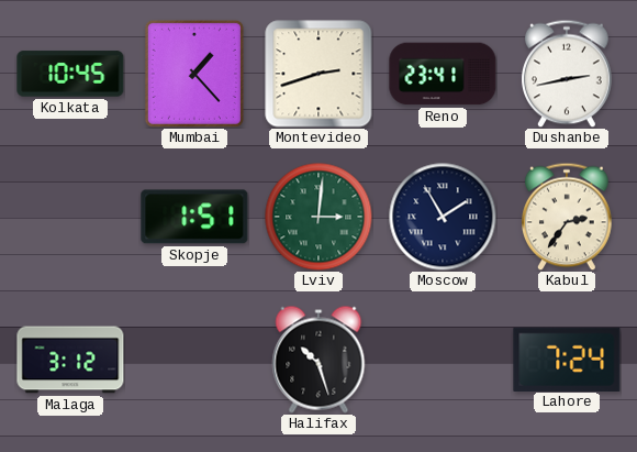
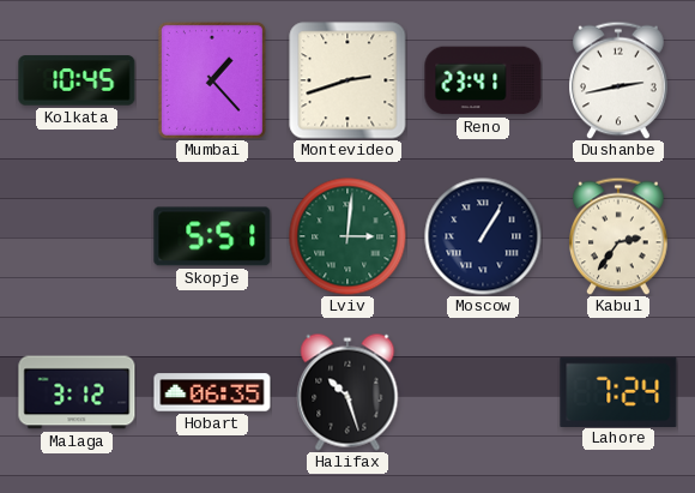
Skopje: 1:51 -> 5:51 (212, 236)
Moscow: 1:55 -> 1:05 (483, 236)
Hobart: none -> 06:35 (212, 392)
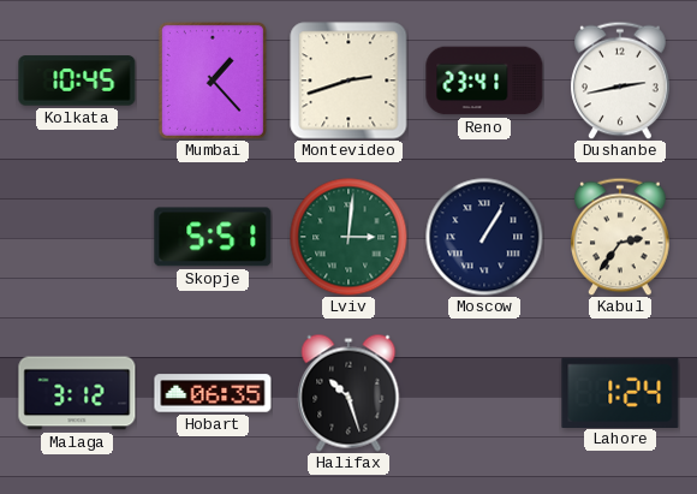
Lahore: 7:24 -> 1:24 (620, 392)
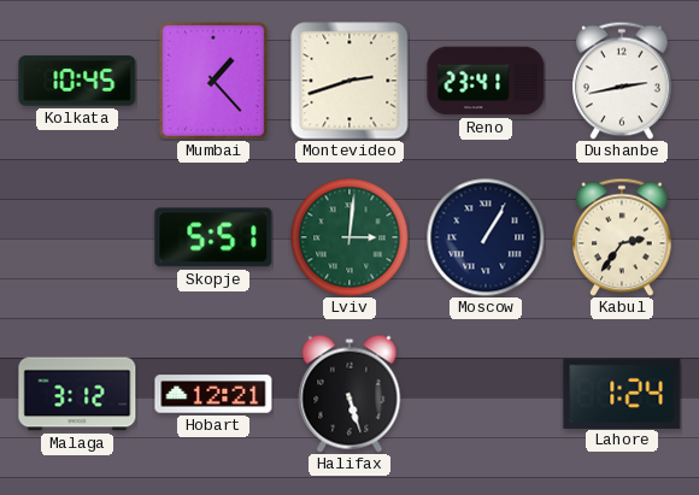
Hobart: 06:35 -> 12:21 (213, 394)
Halifax: 10:27 -> 5:27 (349, 394)
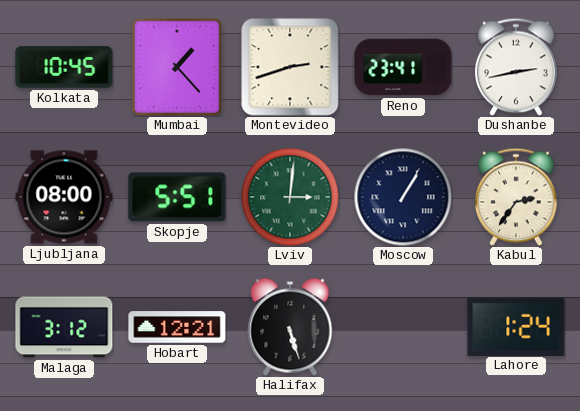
Ljubljana: none -> 08:00 (64, 197)
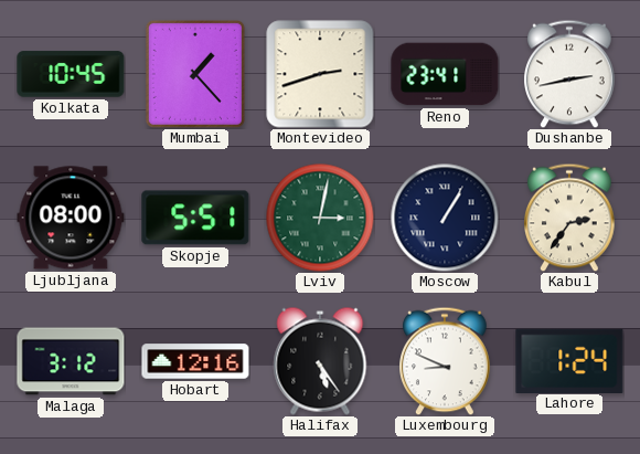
Lviv: 3:01 -> 3:02 (320, 218)
Hobart: 12:21 -> 12:16 (195, 361)
Halifax: 5:27 -> 5:24 (320, 361)
Luxembourg: none -> 8:49 (445, 361)
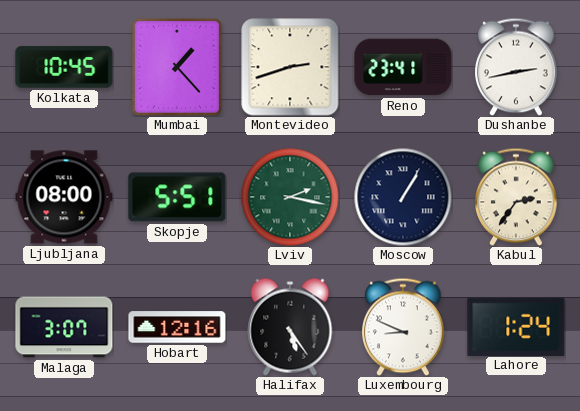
Lviv: 3:02 -> 2:17 (290, 197)
Malaga: 3:12 -> 3:07 (64, 327)
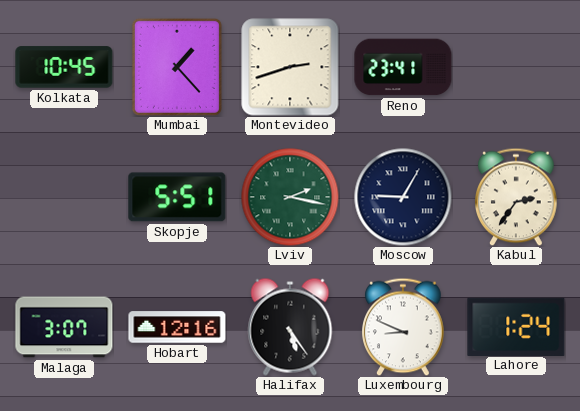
Dushanbe: 2:43 -> none (516, 67)
Ljubljana: 08:00 -> none (64, 197)
Moscow: 1:05 -> 9:05 (403, 197)
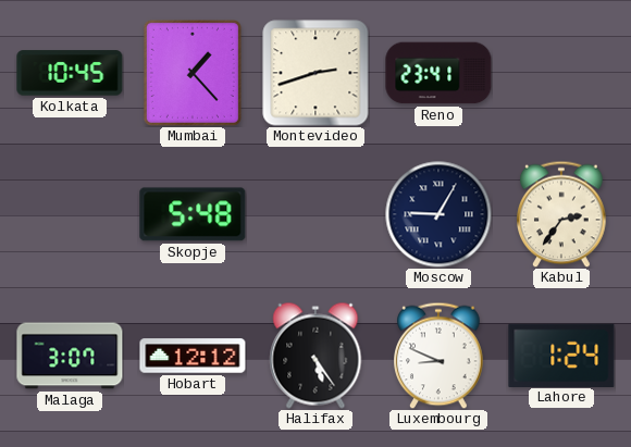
Skopje: 5:51 -> 5:48 (193, 214)
Lviv: 2:17 -> none (290, 197)
Hobart: 12:16 -> 12:12 (193, 356)
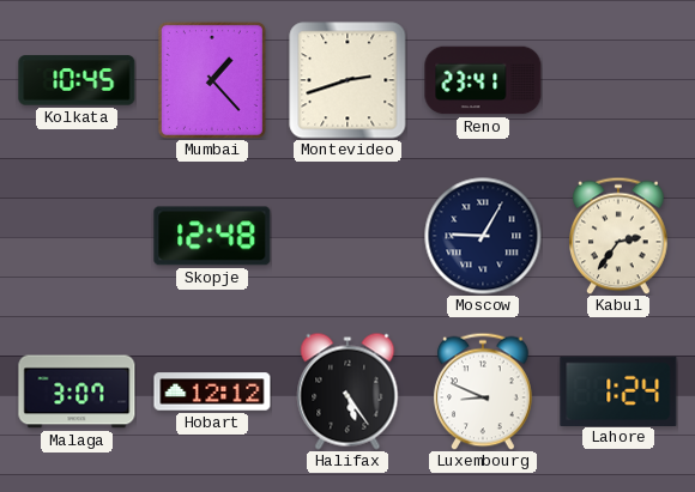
Skopje: 5:48 -> 12:48 (212, 236)
